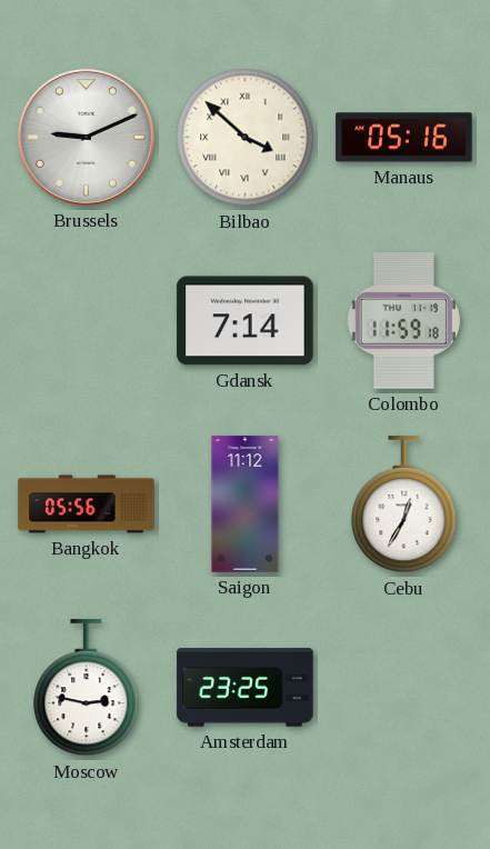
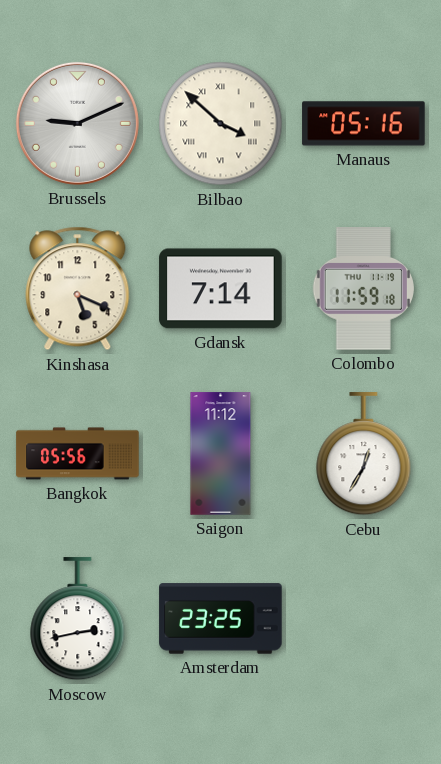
Kinshasa: none -> 5:19 (78, 289)
Moscow: 2:47 -> 2:43 (78, 619)
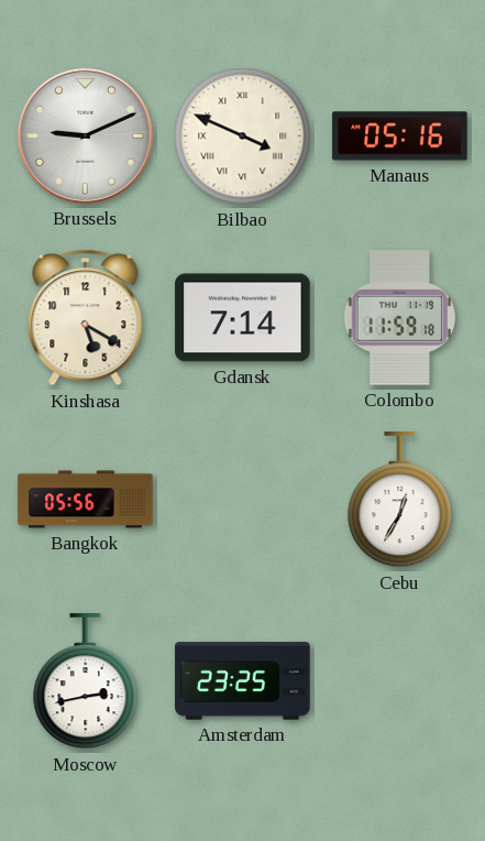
Bilbao: 3:52 -> 3:49 (243, 136)
Kinshasa: 5:19 -> 5:20 (86, 318)
Saigon: 11:12 -> none (221, 454)
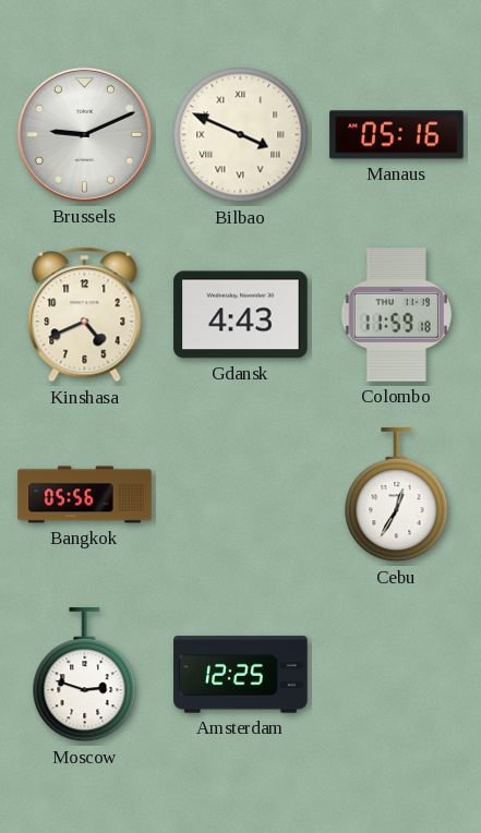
Kinshasa: 5:20 -> 4:41 (85, 315)
Gdansk: 7:14 -> 4:43 (241, 315)
Moscow: 2:43 -> 2:48 (85, 675)
Amsterdam: 23:25 -> 12:25 (241, 675)
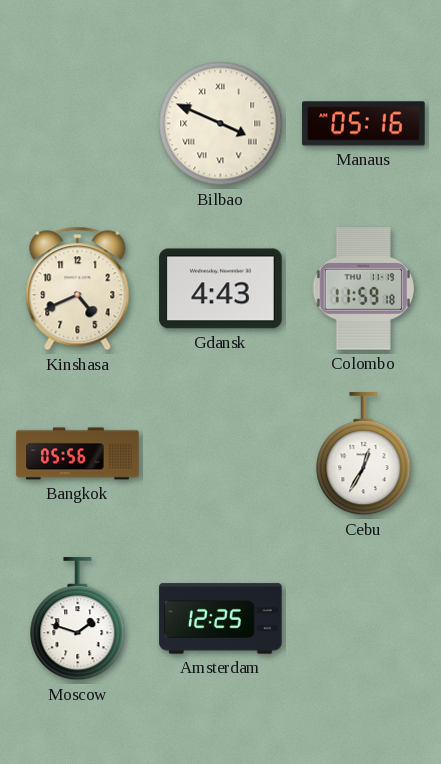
Brussels: 9:11 -> none (84, 134)
Moscow: 2:48 -> 1:48 (78, 619)
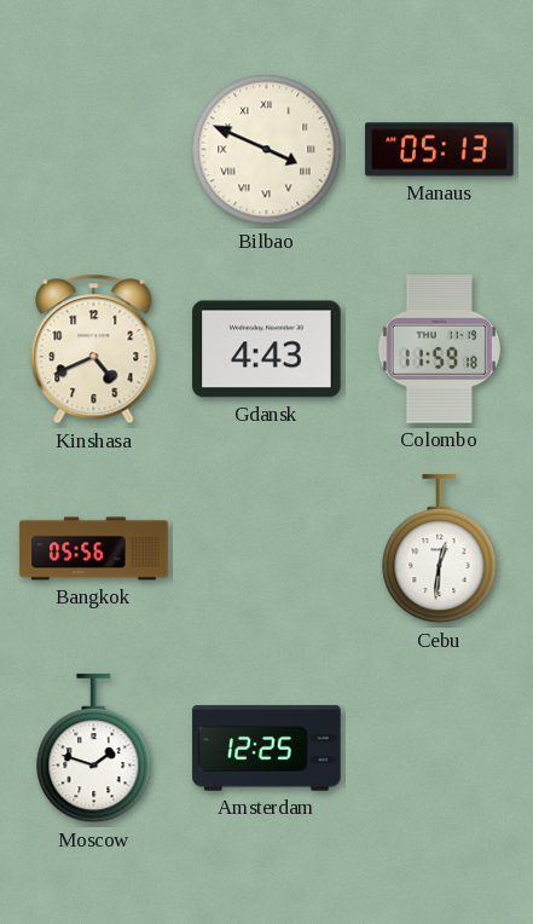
Manaus: 05:16 -> 05:13 (440, 150)
Cebu: 12:35 -> 12:31 (440, 549)
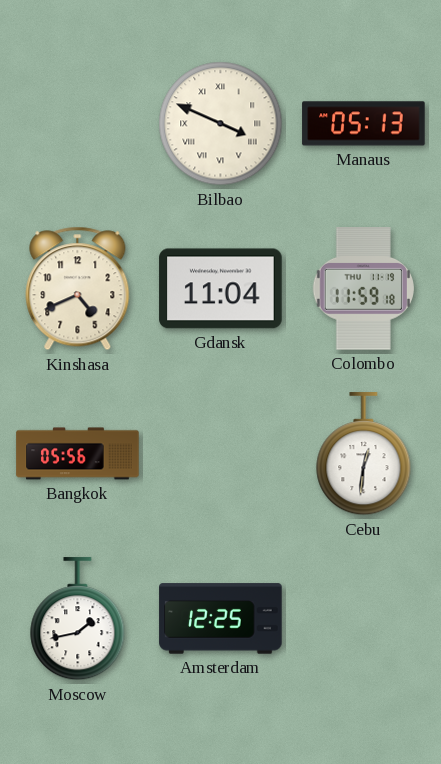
Gdansk: 4:43 -> 11:04 (221, 289)
Moscow: 1:48 -> 1:43 (78, 619)
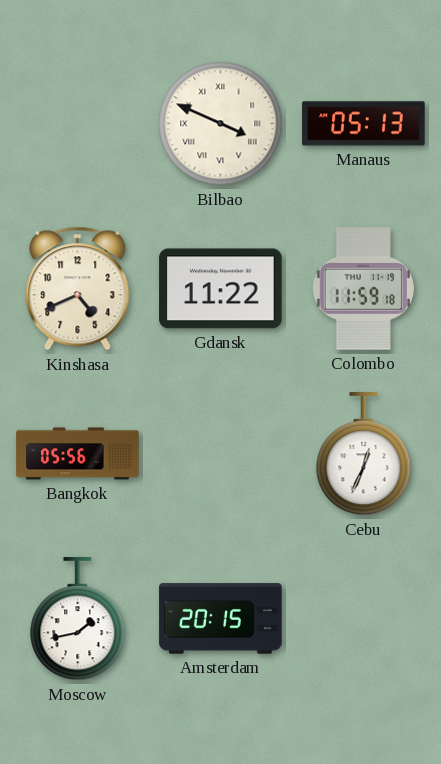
Gdansk: 11:04 -> 11:22 (221, 289)
Cebu: 12:31 -> 12:34 (364, 454)
Amsterdam: 12:25 -> 20:15 (221, 619)
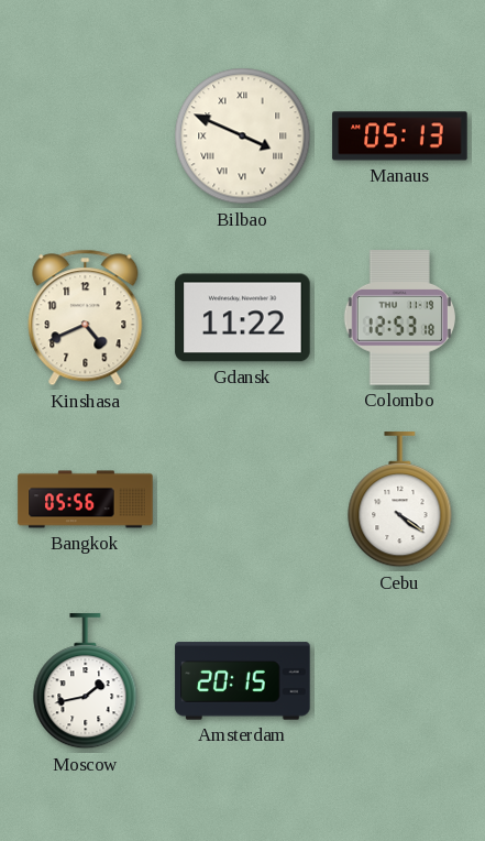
Colombo: 11:59 -> 12:53 (399, 318)
Cebu: 12:34 -> 4:21 (400, 500)
